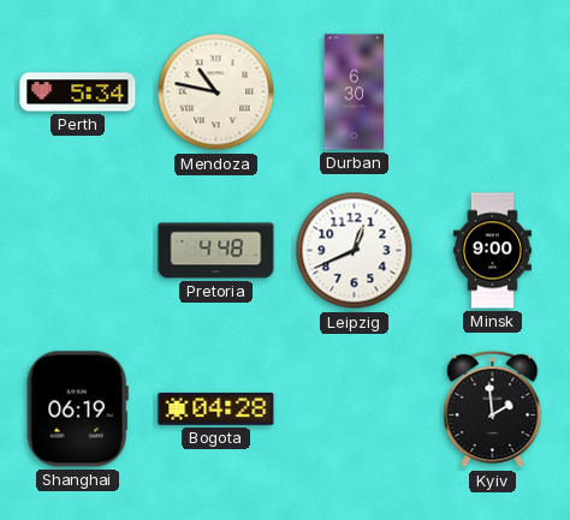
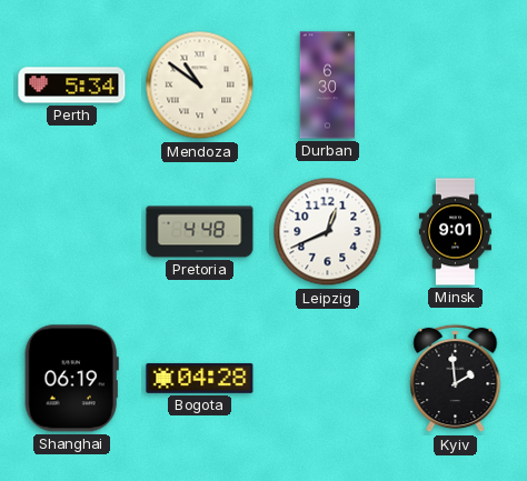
Mendoza: 10:47 -> 10:51 (200, 86)
Minsk: 9:00 -> 9:01 (455, 232)
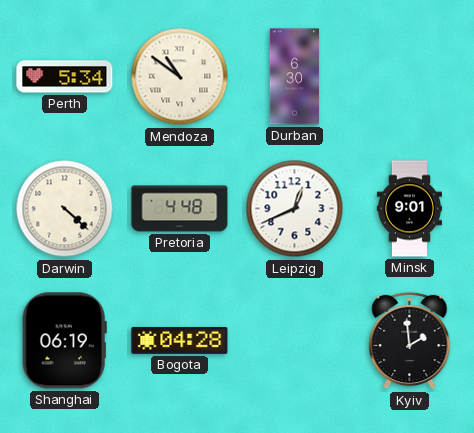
Darwin: none -> 4:22 (65, 209)
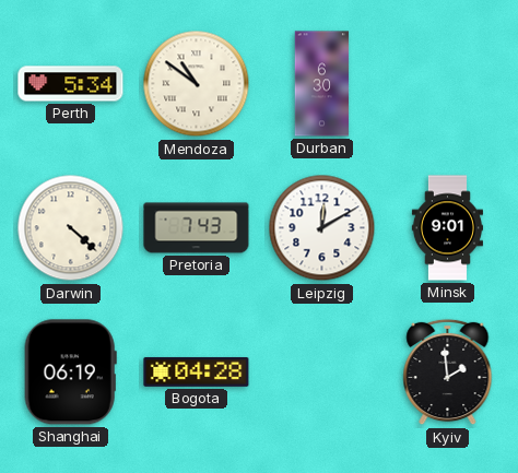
Pretoria: 4:48 -> 7:43 (197, 228)
Leipzig: 12:41 -> 12:10 (322, 228)
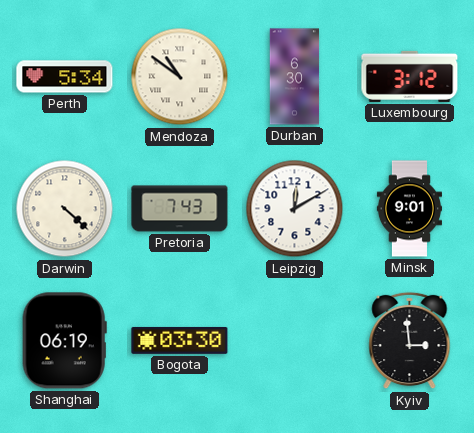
Luxembourg: none -> 3:12 (410, 76)
Bogota: 04:28 -> 03:30 (180, 341)
Kyiv: 1:59 -> 2:59 (410, 341)
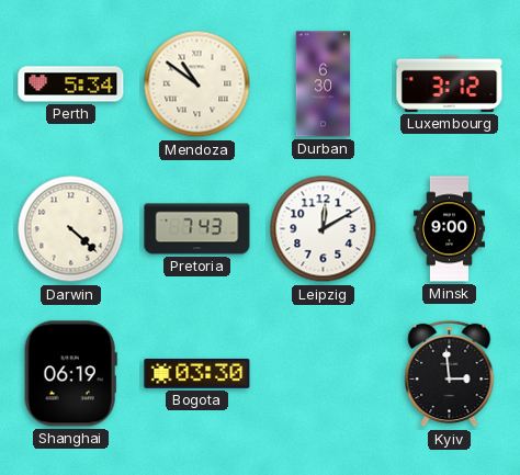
Minsk: 9:01 -> 9:00 (449, 229)
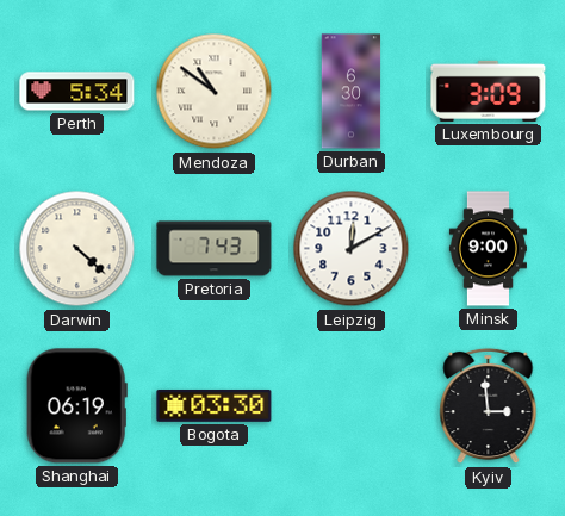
Luxembourg: 3:12 -> 3:09 (489, 91)
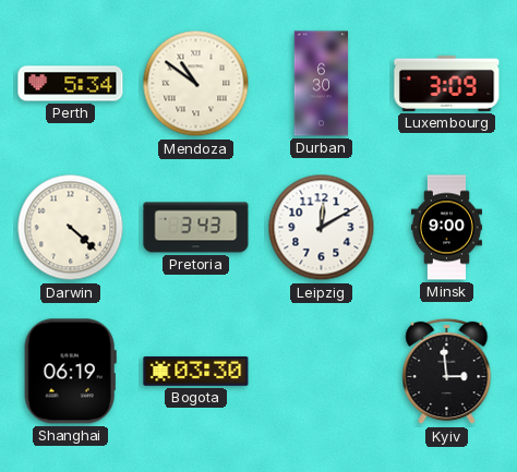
Pretoria: 7:43 -> 3:43 (196, 228)
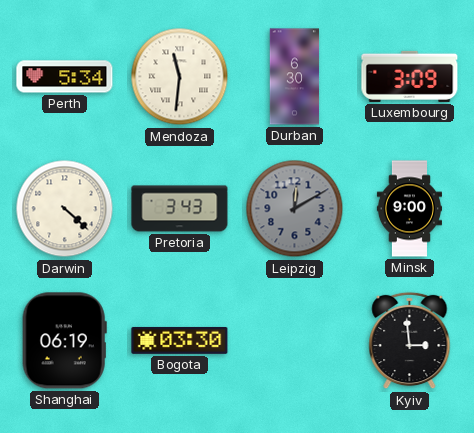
Mendoza: 10:51 -> 11:31 (180, 77)
Leipzig dial: white -> grey (295, 209)
